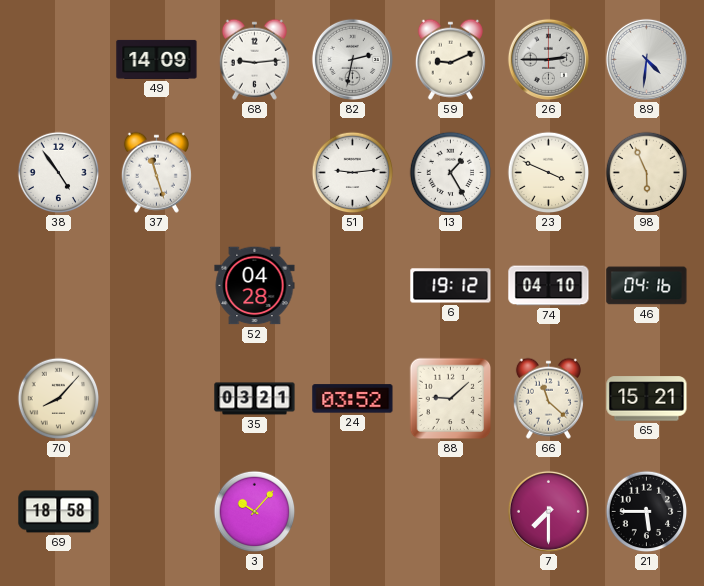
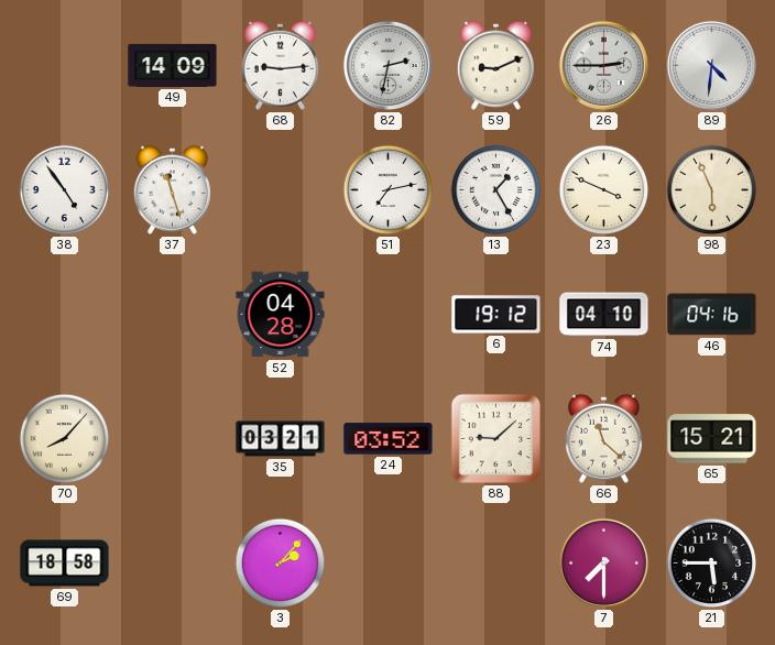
51: 9:14 -> 7:13 (389, 190)
3: 10:07 -> 2:07 (281, 564)
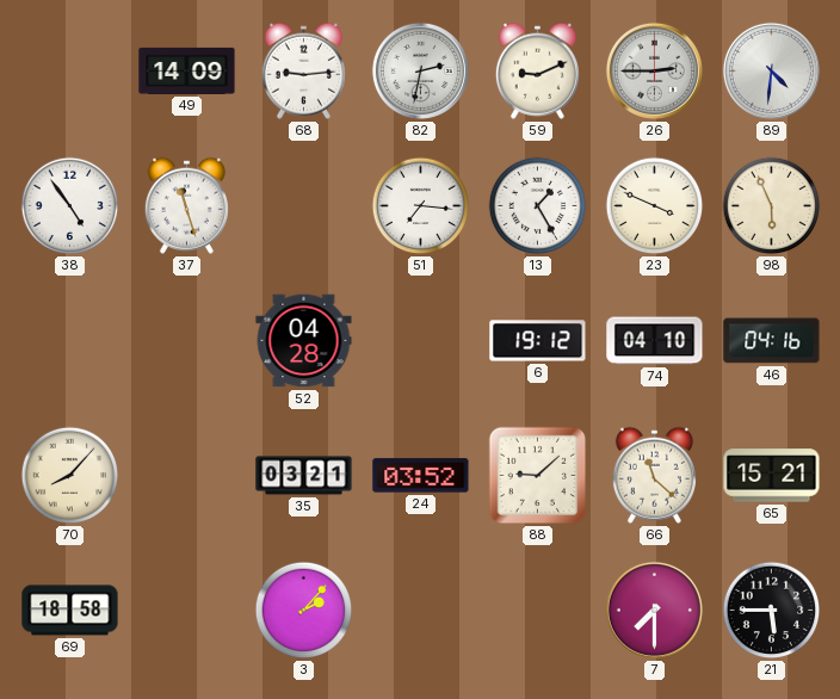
51: 7:13 -> 7:16 (421, 206)
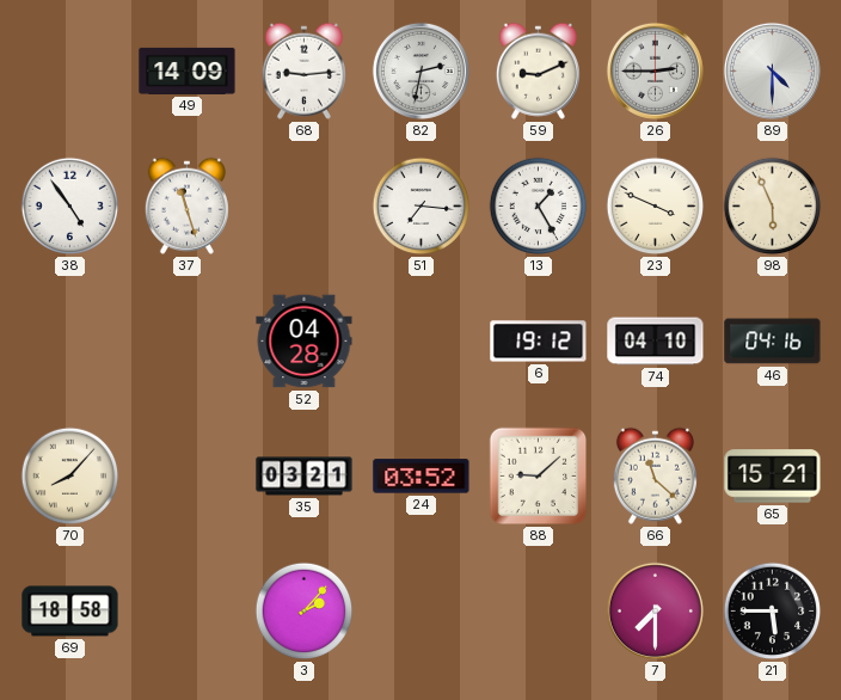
89: 4:31 -> 4:30 (772, 70)
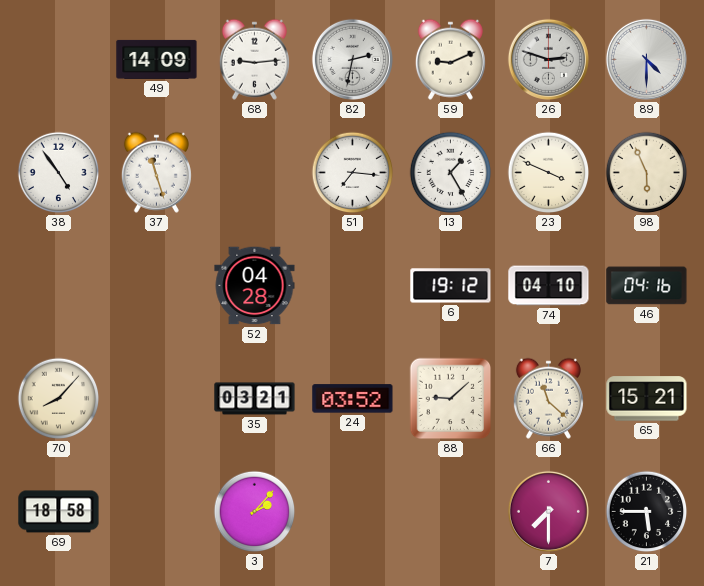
26: 2:45 -> 2:48 (548, 59)
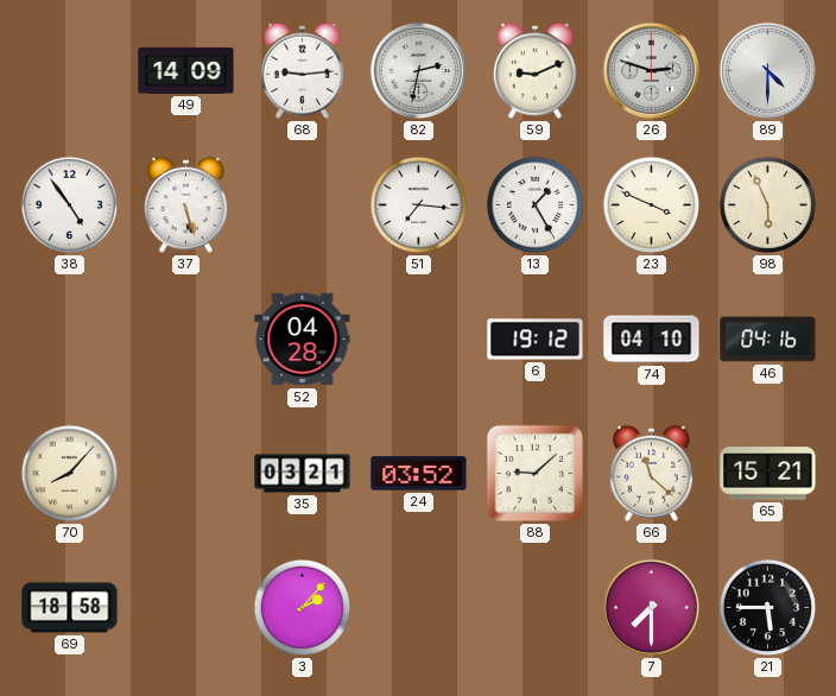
37: 11:27 -> 5:27 (185, 204)
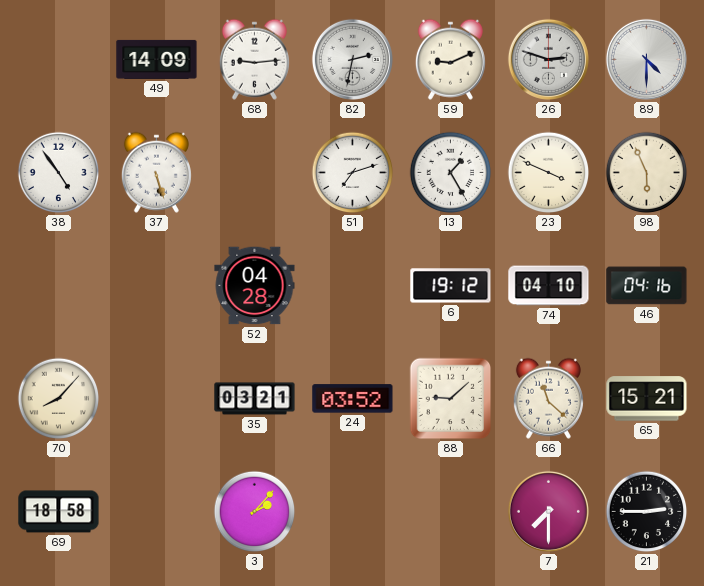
51: 7:16 -> 7:12 (353, 173)
21: 5:45 -> 2:45 (647, 512)
